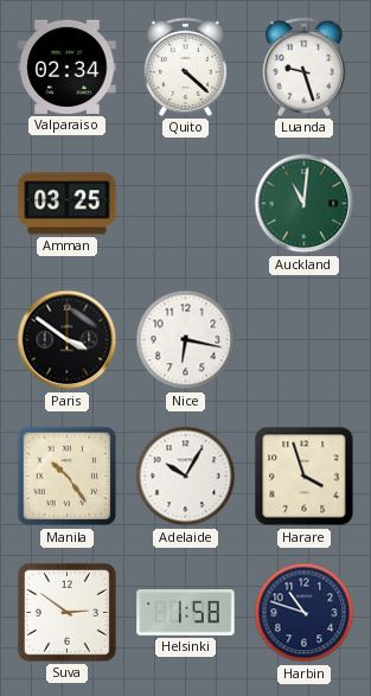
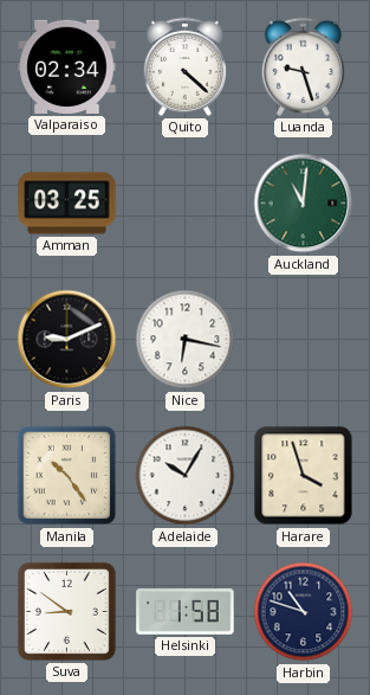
Paris: 3:51 -> 9:11 (67, 340)
Suva: 2:51 -> 8:51 (66, 611)
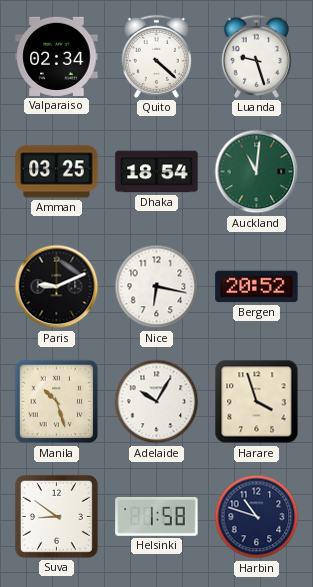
Dhaka: none -> 18:54 (157, 172)
Bergen: none -> 20:52 (257, 287)
Manila: 10:24 -> 10:27 (57, 402)
